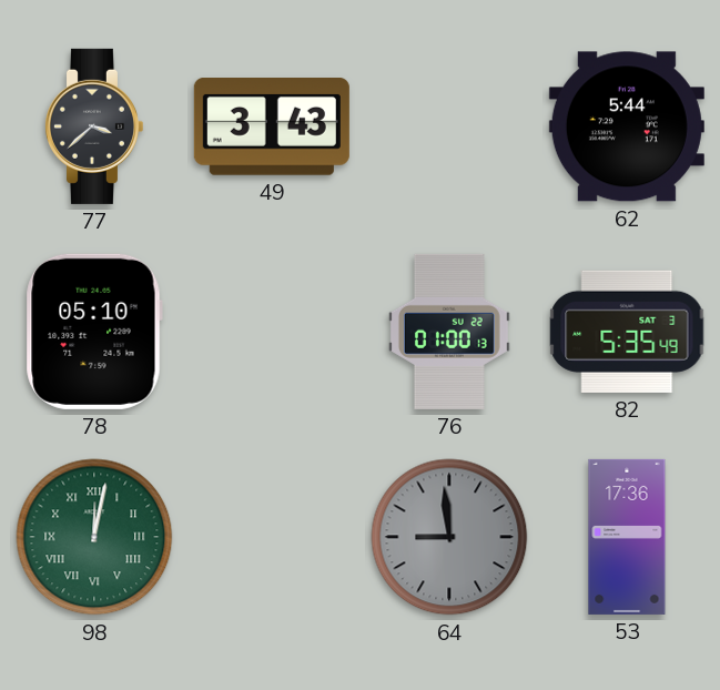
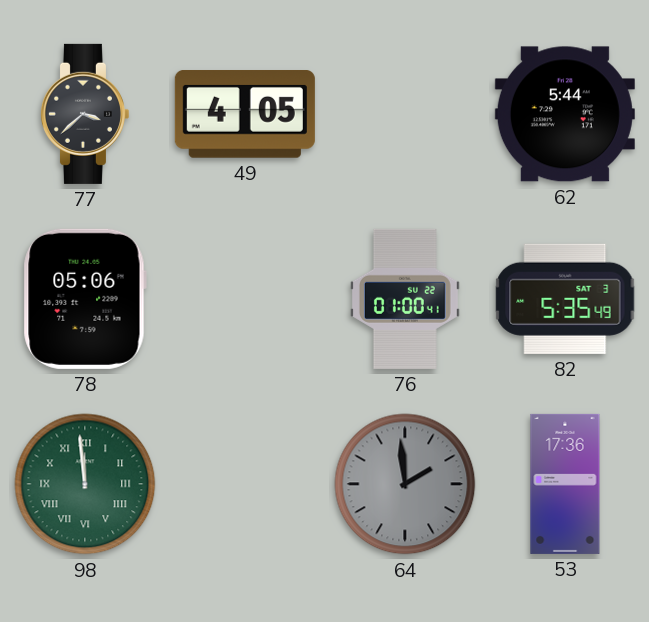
49: 3:43 -> 4:05 (245, 115)
78: 05:10 -> 05:06 (85, 299)
76: 01:00:13 -> 01:00:41 (405, 299)
98: 12:02 -> 11:59 (85, 484)
64: 8:59 -> 1:59 (405, 484)
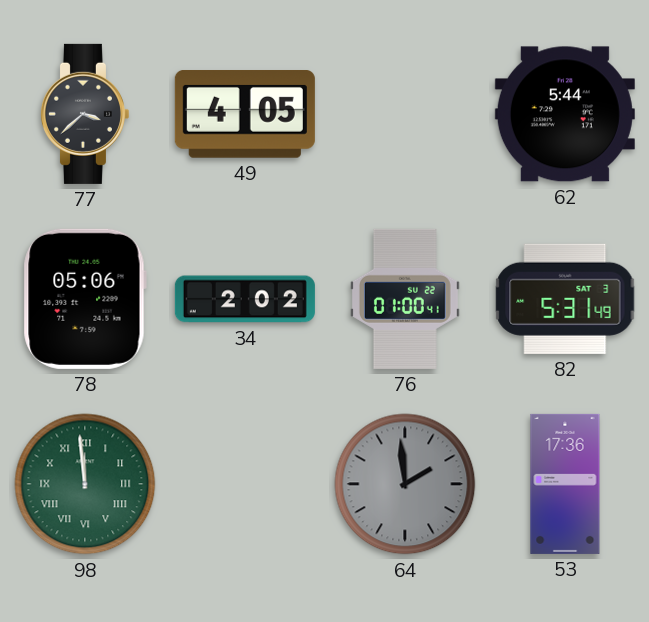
34: none -> 2:02 (245, 299)
82: 5:35 -> 5:31 (565, 299)
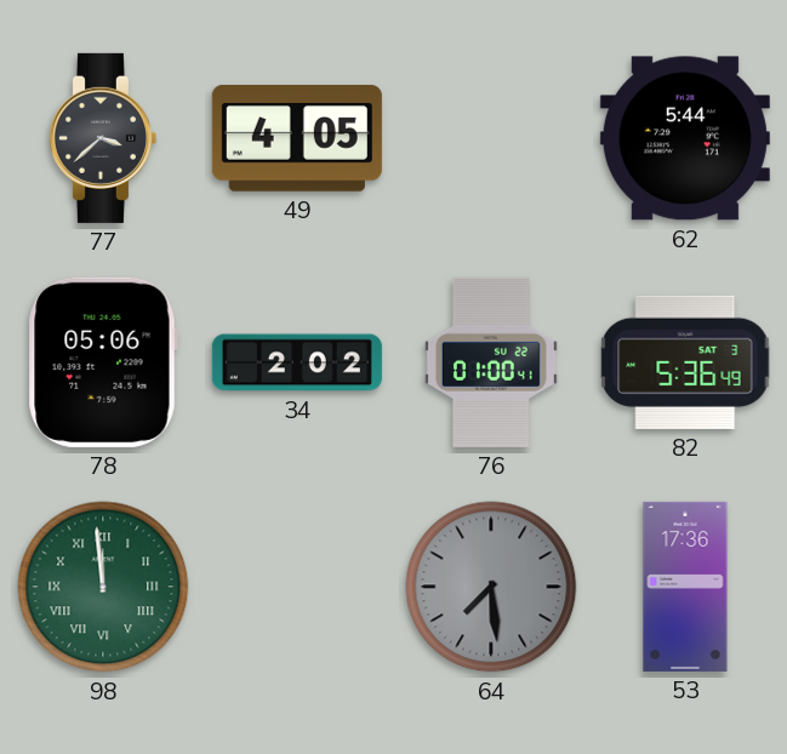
82: 5:31 -> 5:36 (685, 362)
64: 1:59 -> 7:29 (491, 587)
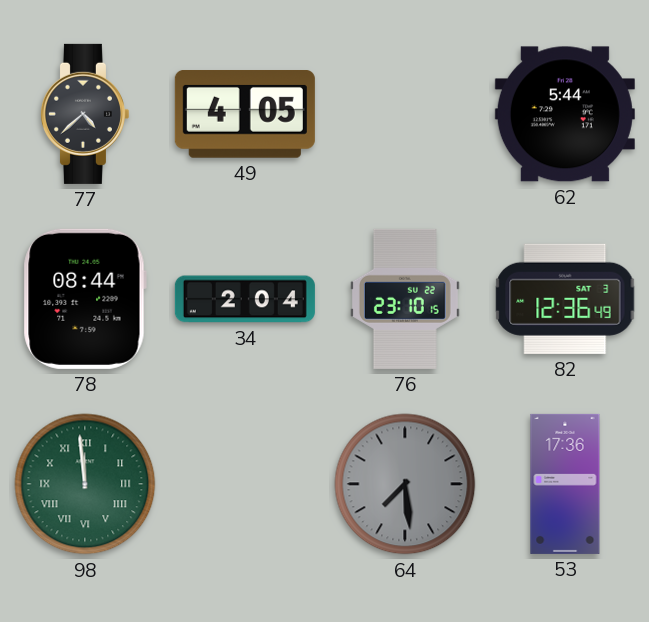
77: 3:38 -> 4:38 (84, 114)
78: 05:06 -> 08:44 (85, 299)
34: 2:02 -> 2:04 (245, 299)
76: 01:00 -> 23:10 (405, 299)
82: 5:36 -> 12:36 (565, 299)
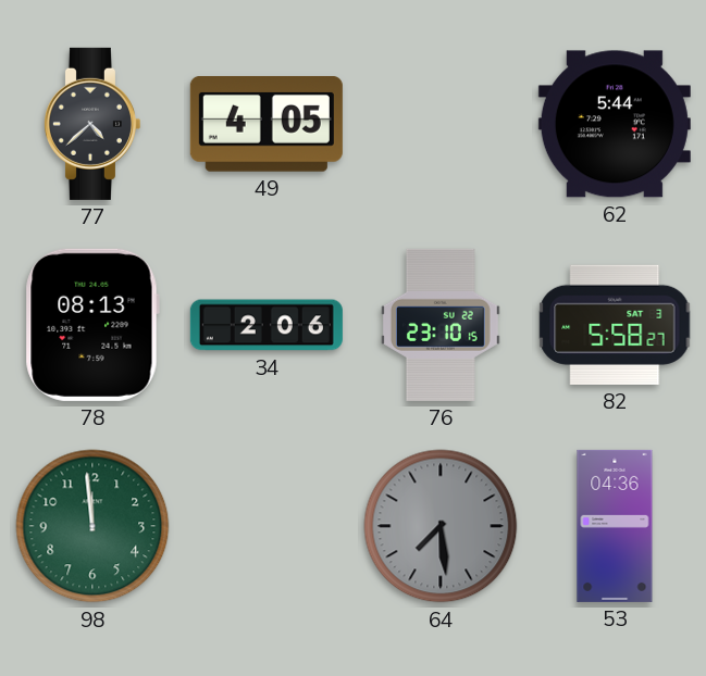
78: 08:44 -> 08:13 (92, 325)
34: 2:04 -> 2:06 (267, 325)
82: 12:36 -> 5:58 (615, 325)
98 numerals: Roman -> Arabic (92, 526)
53: 17:36 -> 04:36 (615, 526)
